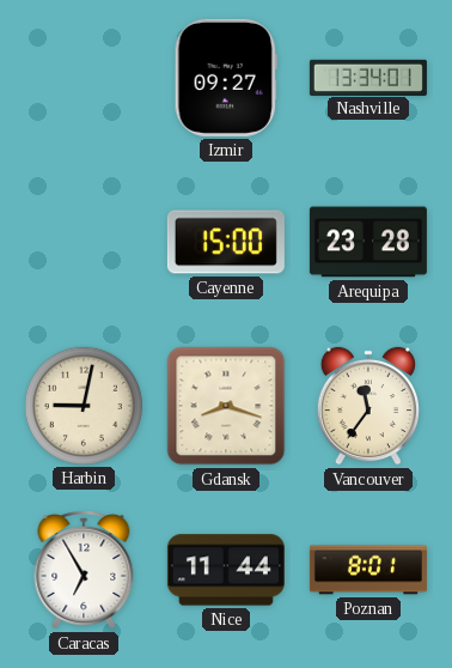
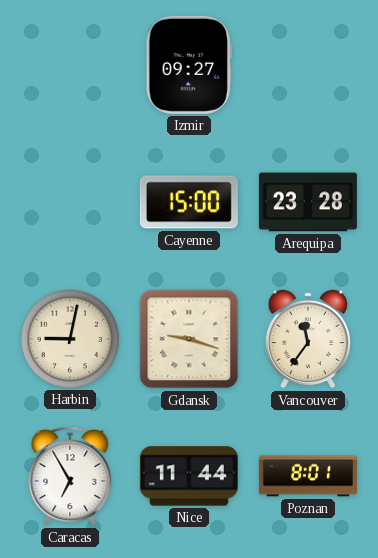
Nashville: 13:34 -> none (368, 77)
Gdansk: 8:18 -> 9:18 (189, 339)
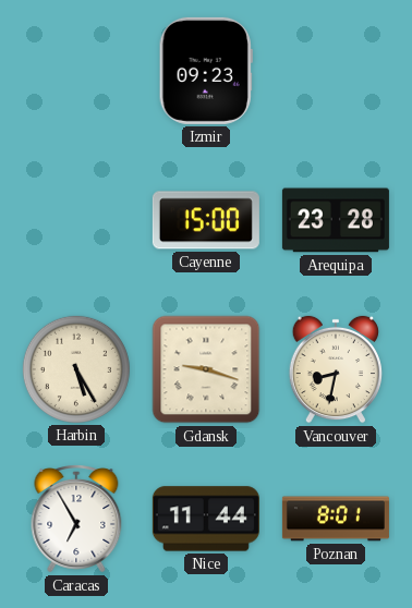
Izmir: 09:27 -> 09:23 (206, 71)
Harbin: 9:02 -> 5:25 (76, 369)
Vancouver: 11:36 -> 8:32 (335, 369)
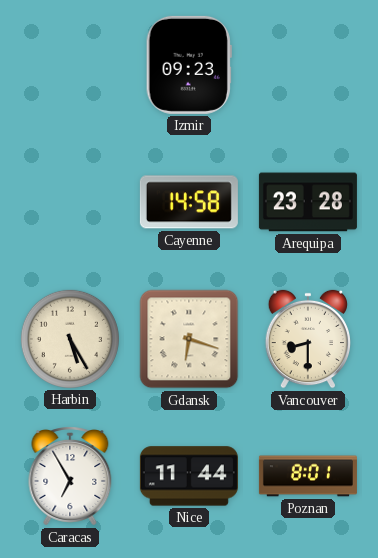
Cayenne: 15:00 -> 14:58 (189, 202)
Gdansk: 9:18 -> 6:18 (189, 339)
Vancouver: 8:32 -> 8:30 (307, 339)
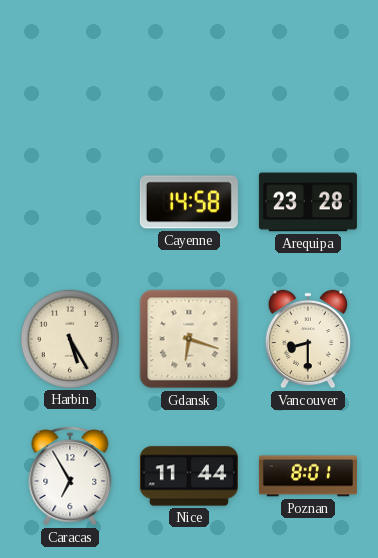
Izmir: 09:23 -> none (189, 65)
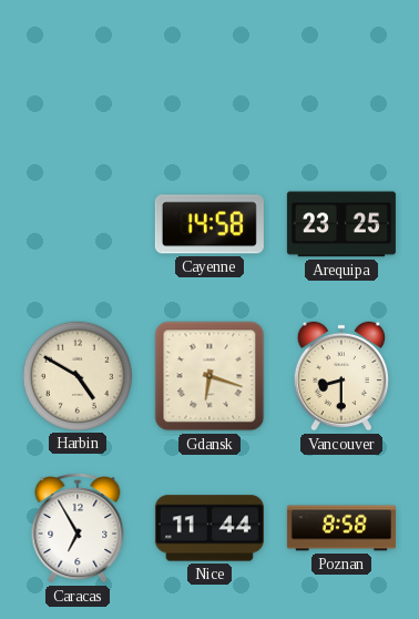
Arequipa: 23:28 -> 23:25 (341, 224)
Harbin: 5:25 -> 4:50 (78, 376)
Poznan: 8:01 -> 8:58 (341, 528)
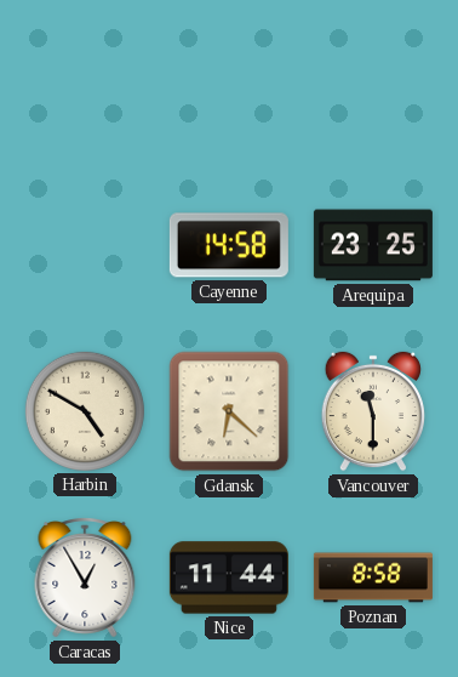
Gdansk: 6:18 -> 6:22 (229, 411)
Vancouver: 8:30 -> 11:30 (372, 411)
Caracas: 6:55 -> 12:55 (85, 579)
